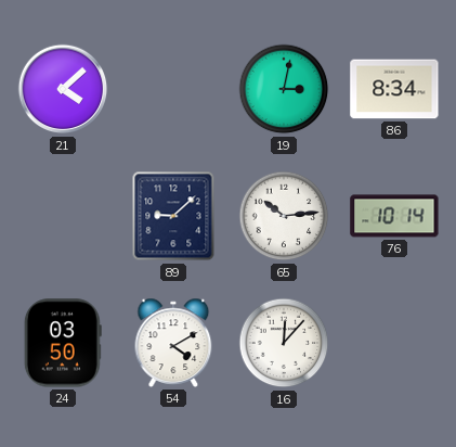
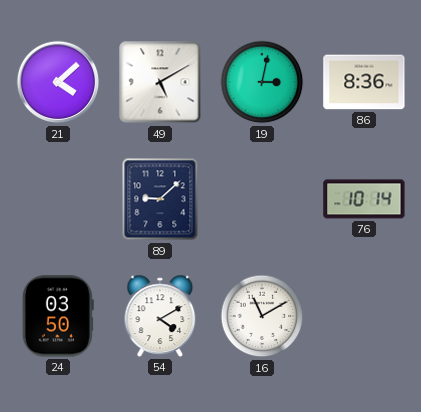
49: none -> 5:10 (160, 82)
86: 8:34 -> 8:36 (364, 82)
65: 10:14 -> none (284, 216)
16: 12:07 -> 11:10 (262, 316)
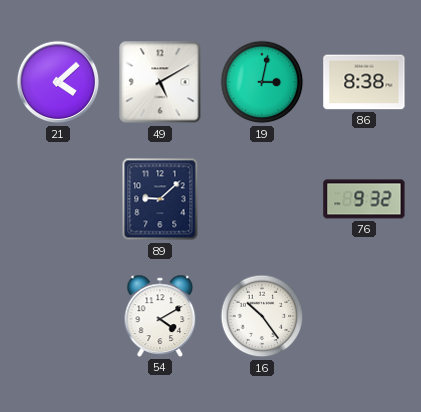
86: 8:36 -> 8:38 (364, 82)
76: 10:14 -> 9:32 (364, 199)
24: 03:50 -> none (58, 316)
16: 11:10 -> 10:24 (262, 316)
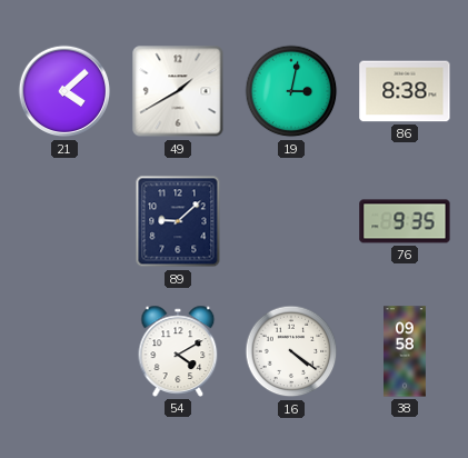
49: 5:10 -> 1:40 (178, 91)
76: 9:32 -> 9:35 (405, 221)
16: 10:24 -> 4:21 (291, 351)
38: none -> 09:58 (405, 351)
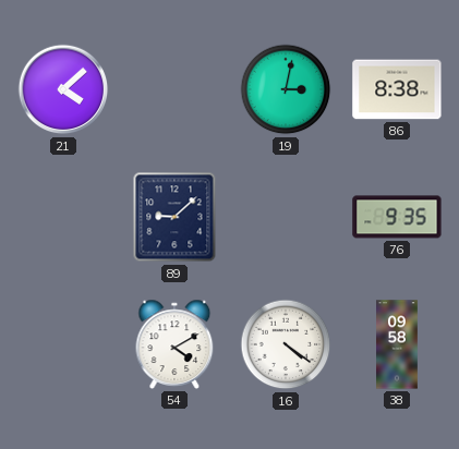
49: 1:40 -> none (178, 91)
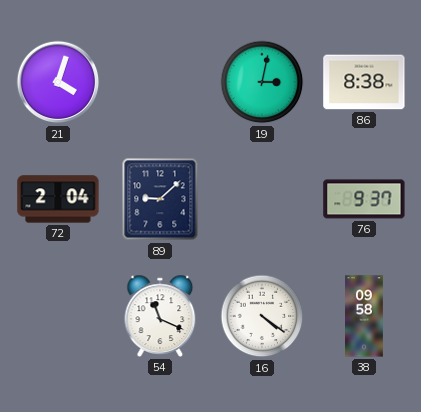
21: 4:08 -> 4:03 (58, 82)
72: none -> 2:04 (58, 199)
76: 9:35 -> 9:37 (364, 199)
54: 4:10 -> 11:19 (160, 316)
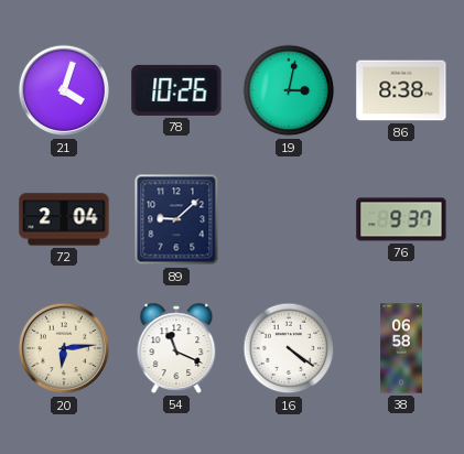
78: none -> 10:26 (176, 90)
20: none -> 6:14 (64, 348)
38: 09:58 -> 06:58 (401, 348)
